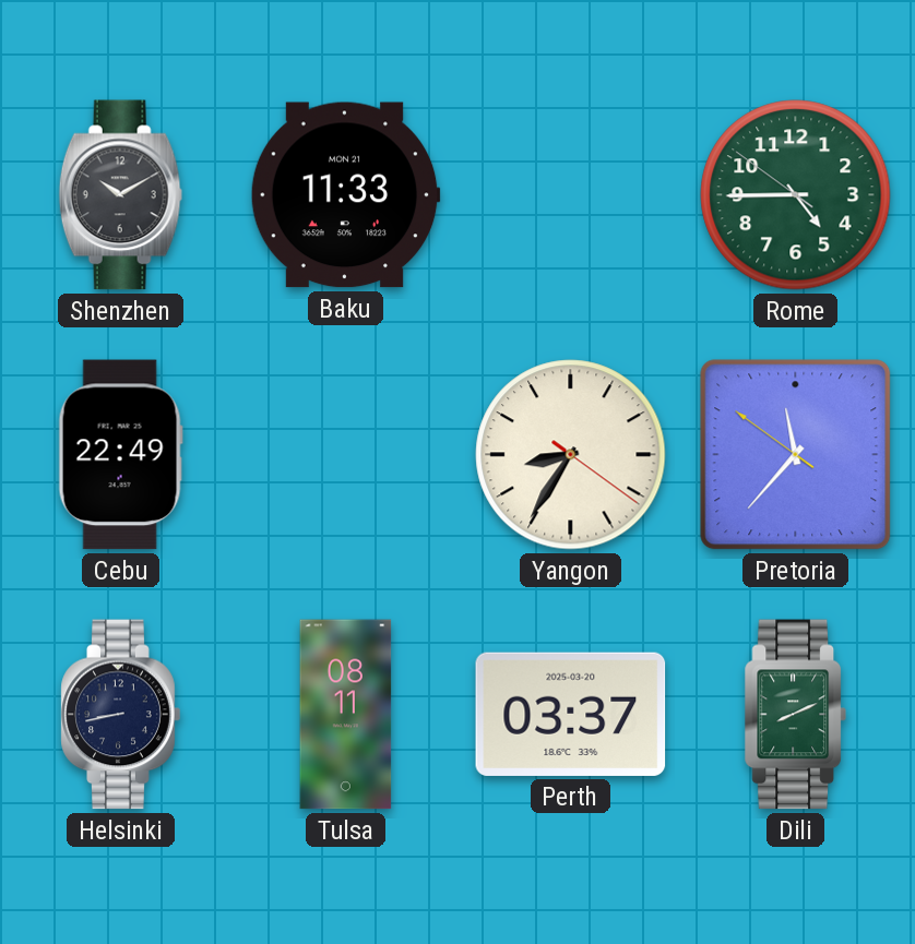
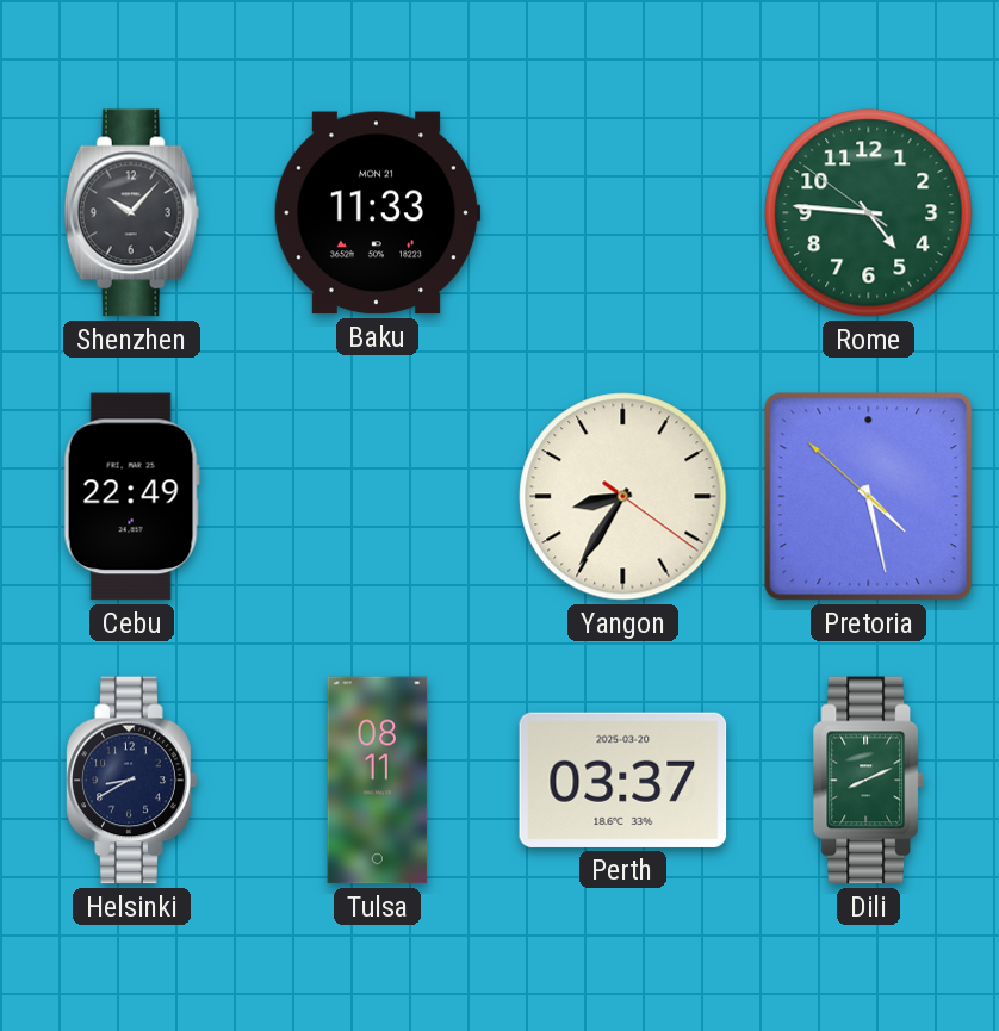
Shenzhen: 10:10 -> 10:07 (132, 213)
Rome: 4:44 -> 4:45 (869, 213)
Pretoria: 11:36 -> 4:27 (869, 497)
Helsinki: 8:43 -> 8:40 (132, 781)
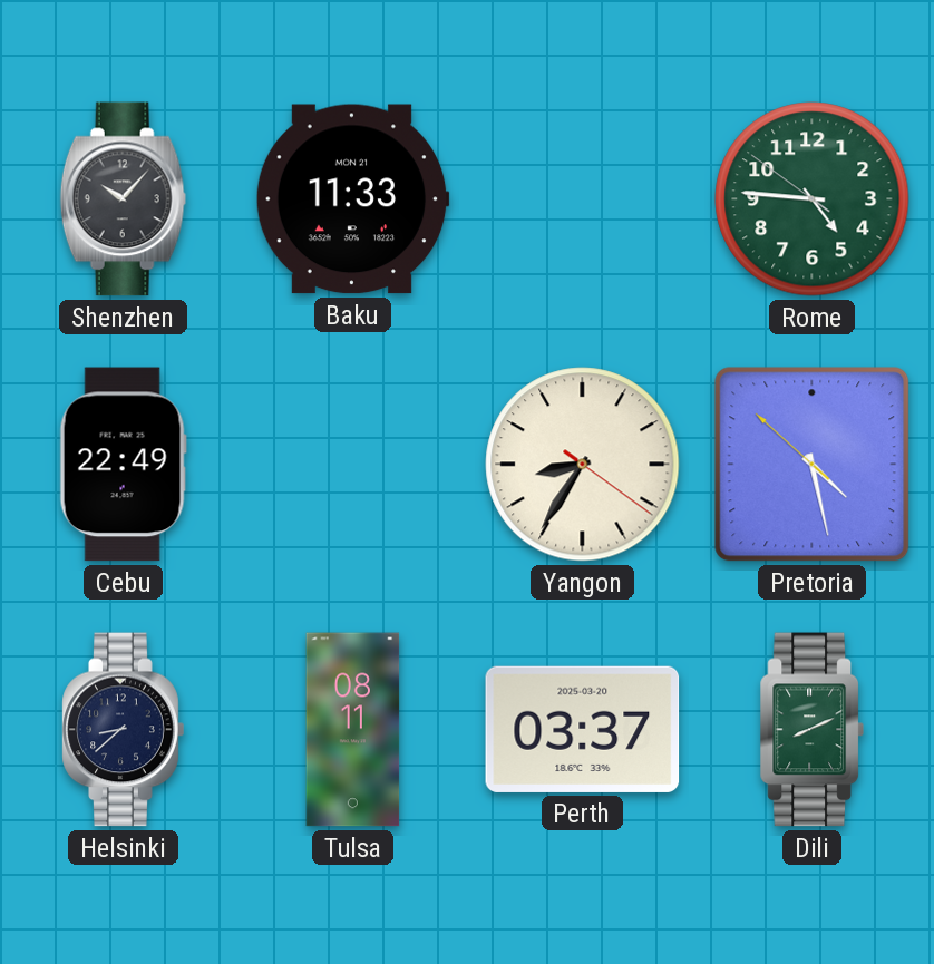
Helsinki: 8:40 -> 8:38 (124, 730)
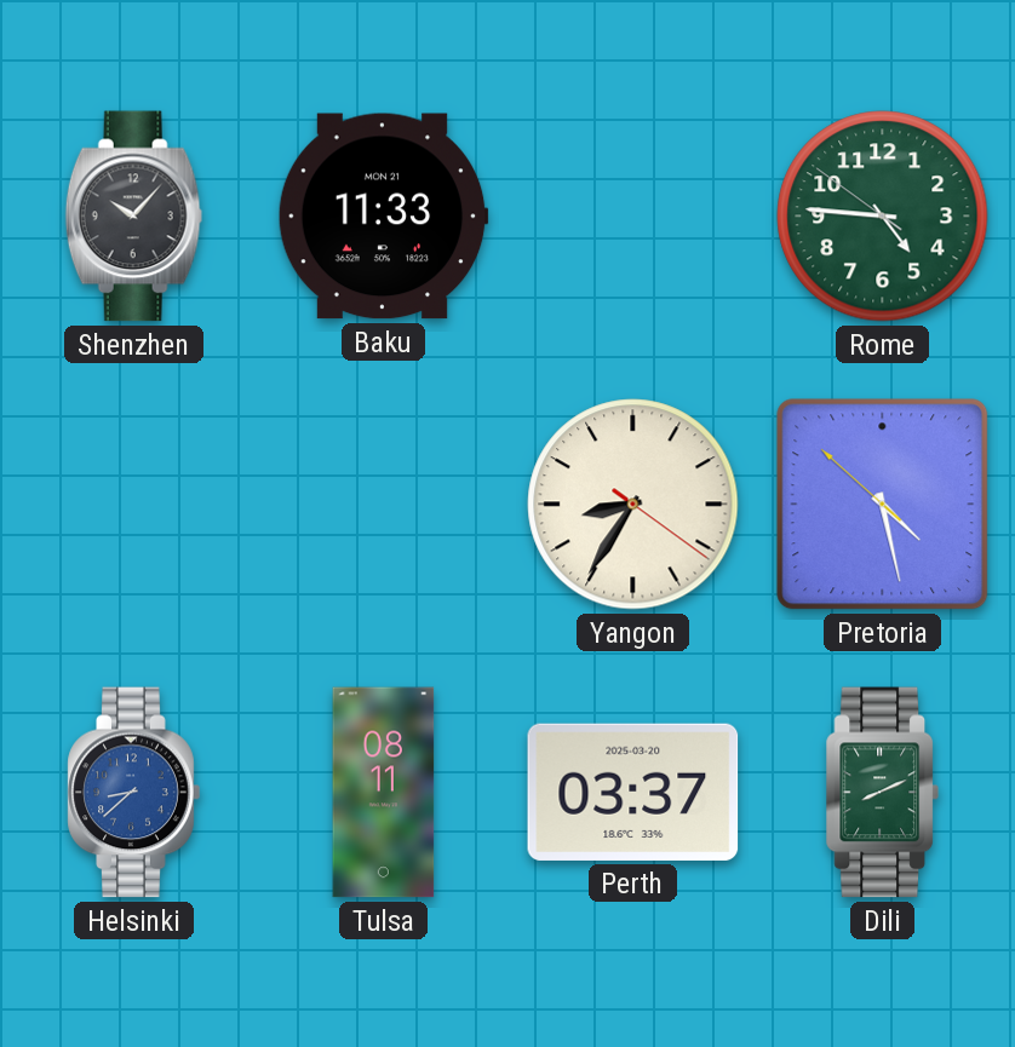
Cebu: 22:49 -> none (123, 465)
Helsinki dial: navy -> blue (134, 793)
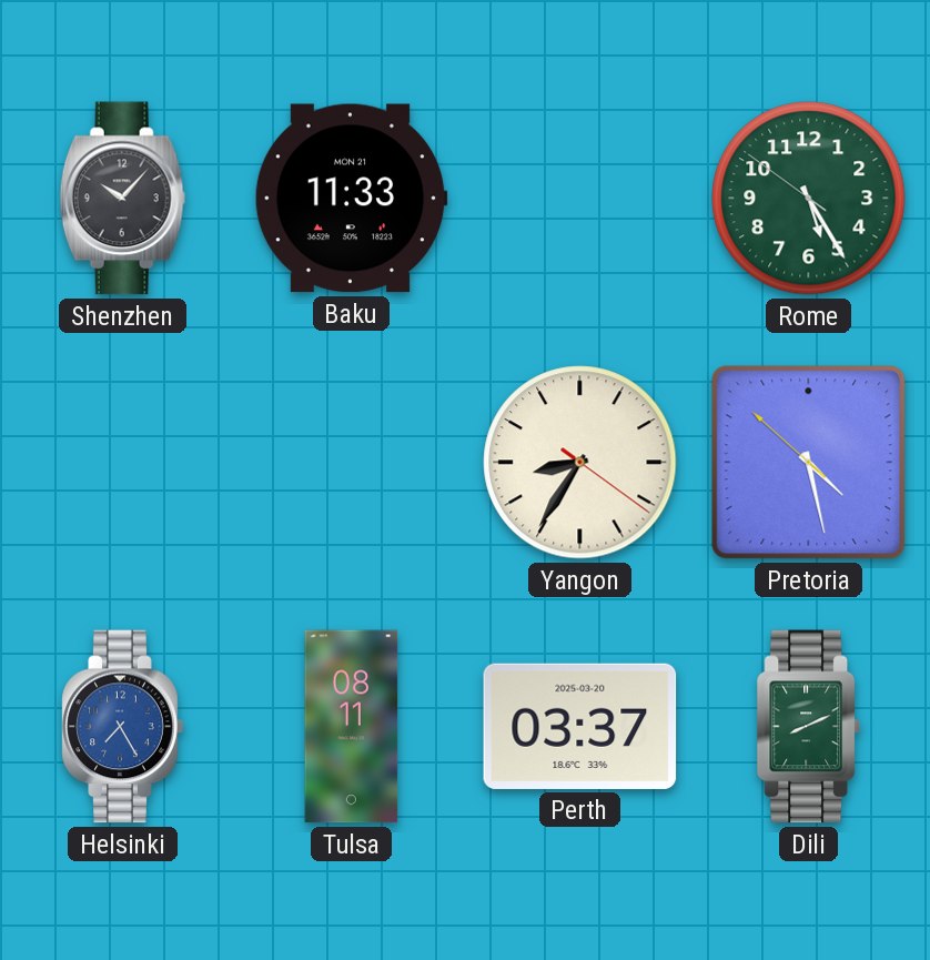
Rome: 4:45 -> 5:24 (809, 199)
Helsinki: 8:38 -> 7:25 (123, 727)
